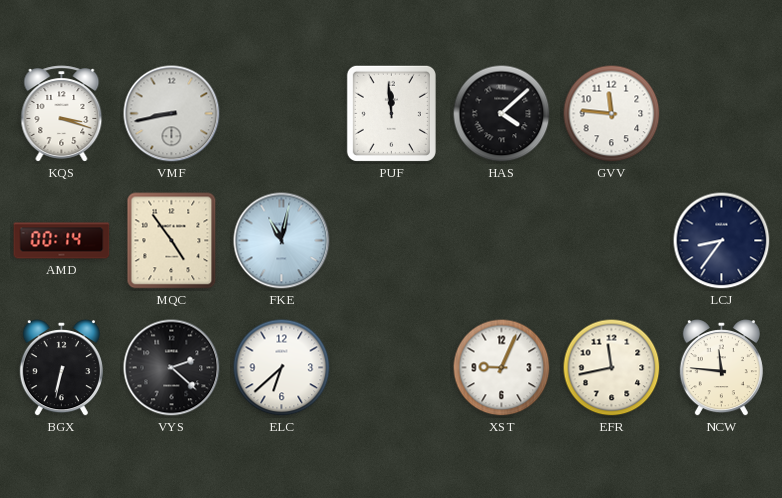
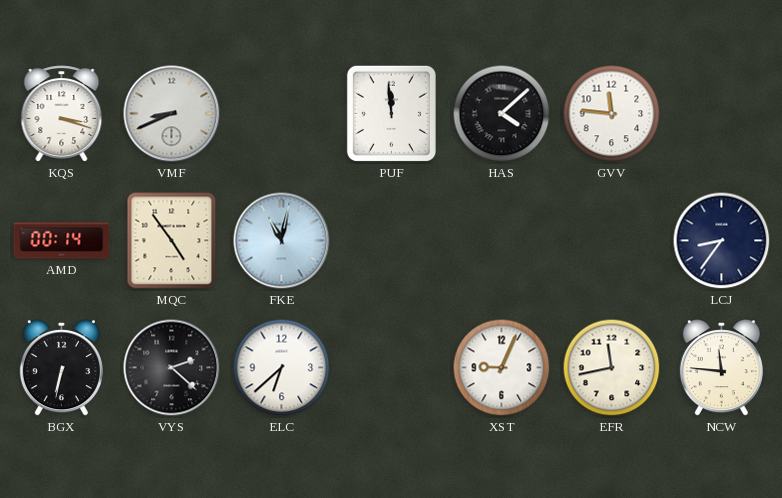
VMF: 8:43 -> 8:41 (172, 114)
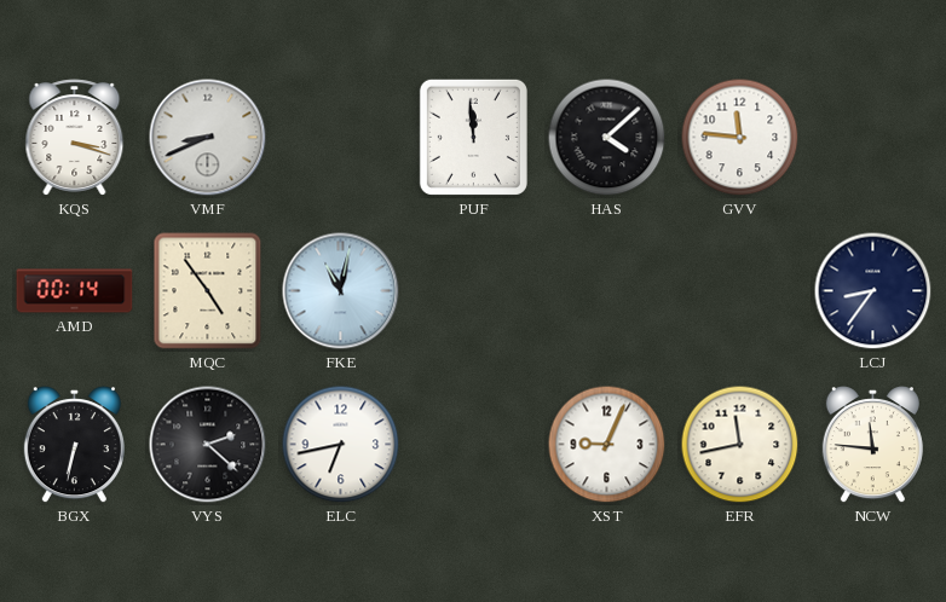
ELC: 6:38 -> 6:43 (341, 445)
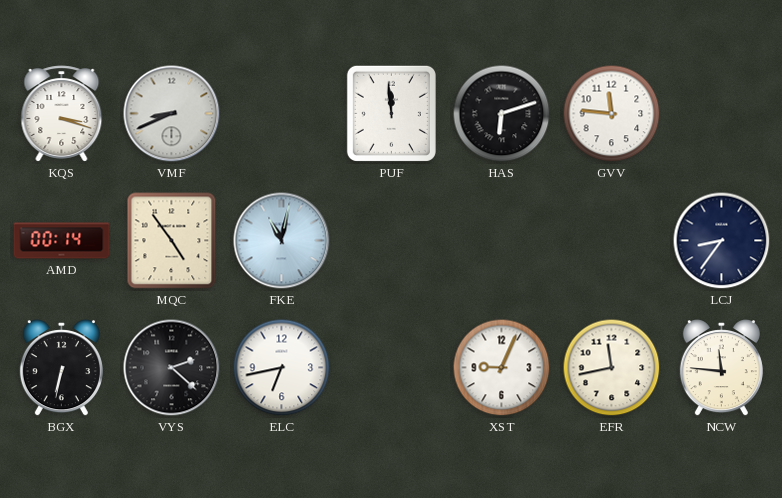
HAS: 4:08 -> 6:12 (502, 114)
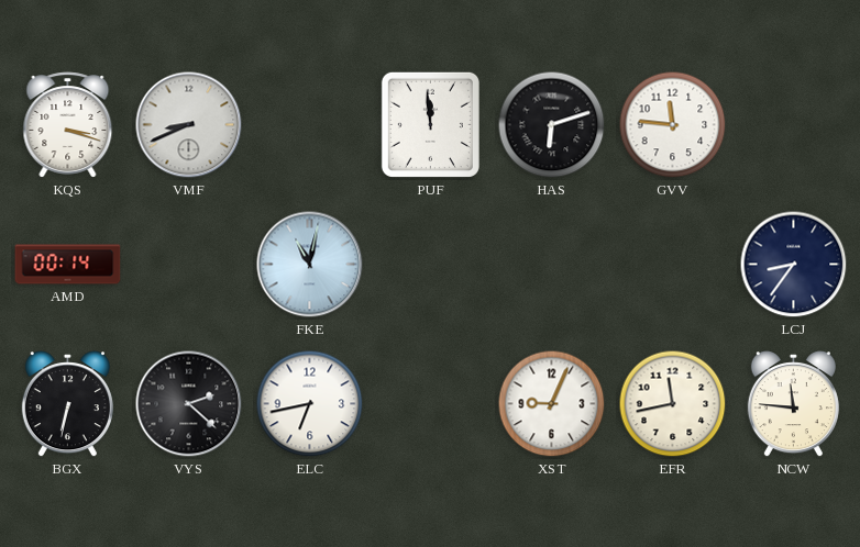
MQC: 4:54 -> none (172, 241)
